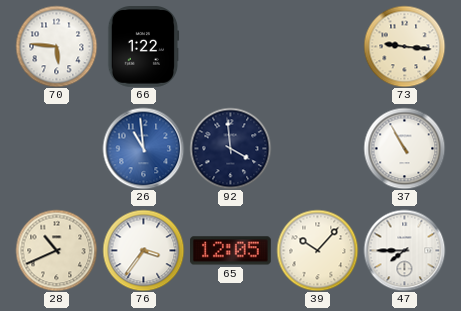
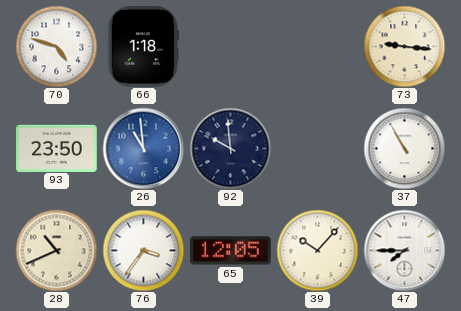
70: 5:46 -> 4:48 (56, 46)
66: 1:22 -> 1:18 (143, 47)
93: none -> 23:50 (57, 148)
92: 3:59 -> 9:59 (230, 148)
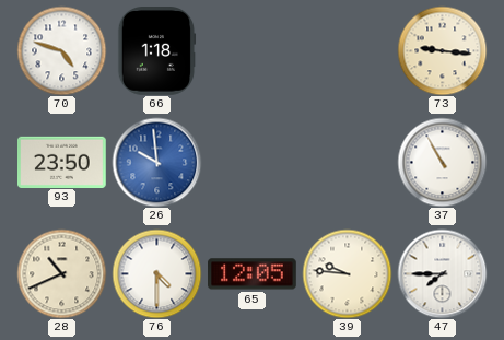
26: 10:59 -> 9:59 (156, 162)
92: 9:59 -> none (230, 148)
76: 3:36 -> 4:30 (156, 273)
39: 10:07 -> 9:46 (347, 273)
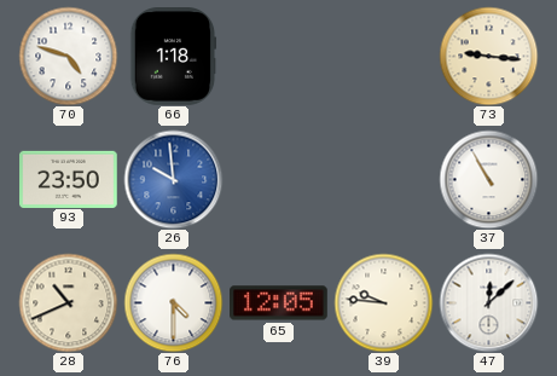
47: 7:45 -> 12:08 (488, 302)
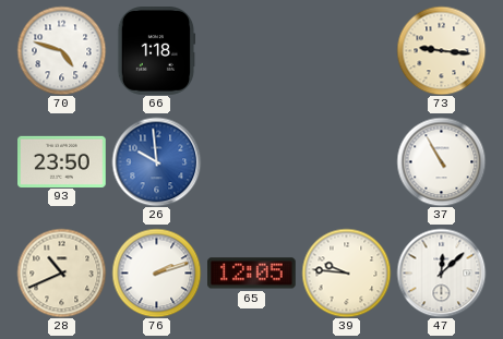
76: 4:30 -> 2:12 (156, 273)
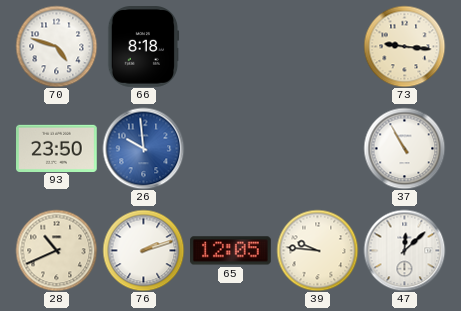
66: 1:18 -> 8:18 (143, 47)
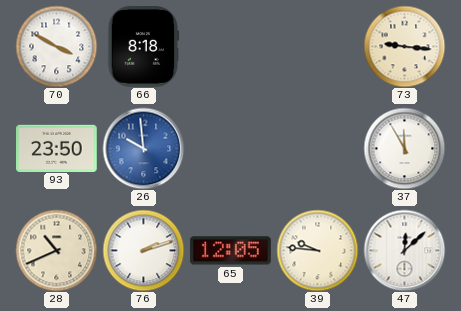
70: 4:48 -> 3:50 (56, 46)
37: 10:55 -> 11:55 (404, 148)
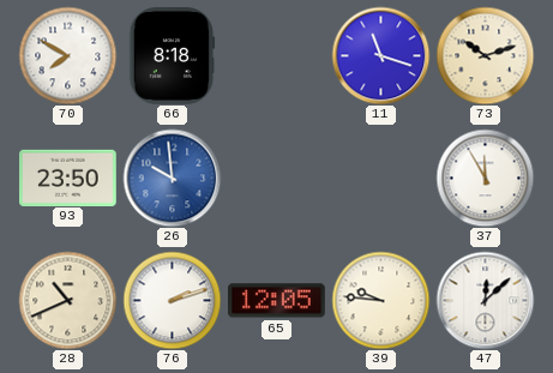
70: 3:50 -> 7:50 (67, 55)
11: none -> 11:18 (380, 55)
73: 9:16 -> 10:12 (485, 55)
